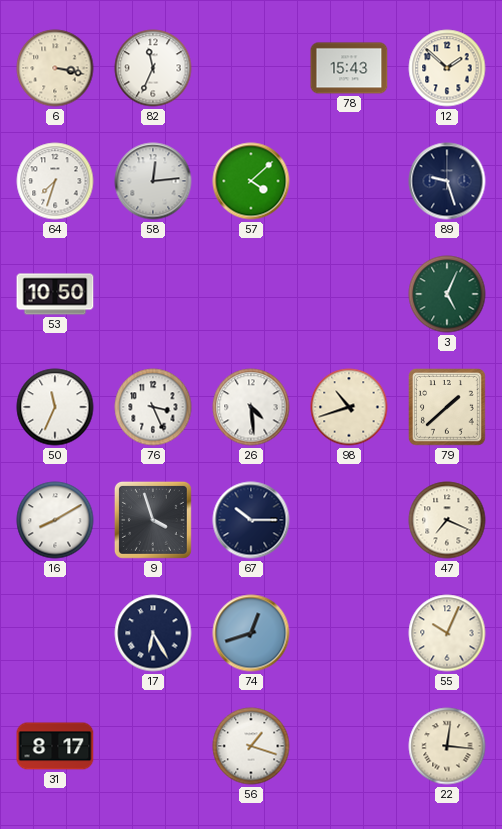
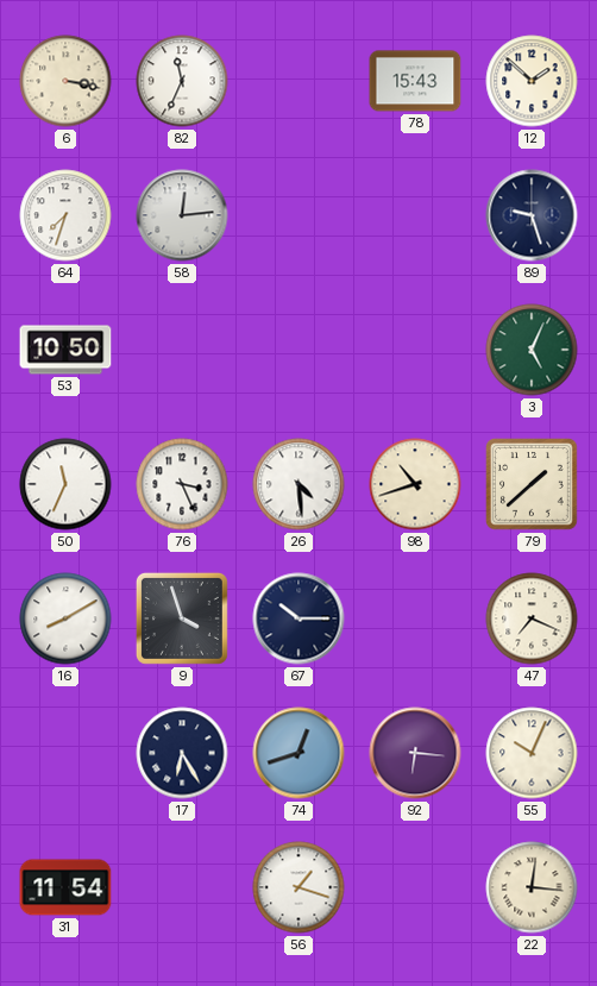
57: 4:08 -> none (251, 181)
92: none -> 6:16 (415, 753)
31: 8:17 -> 11:54 (65, 887)
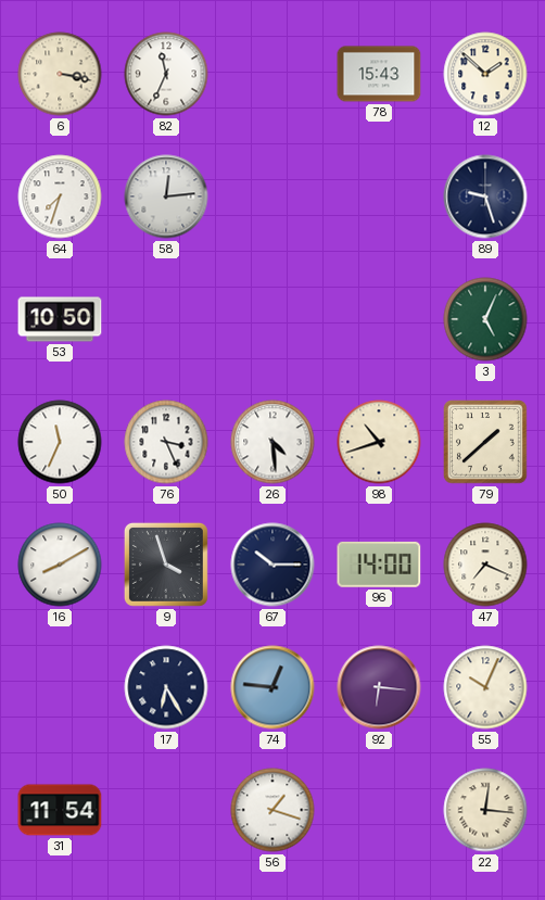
96: none -> 14:00 (379, 565)
74: 12:42 -> 12:46 (272, 687)
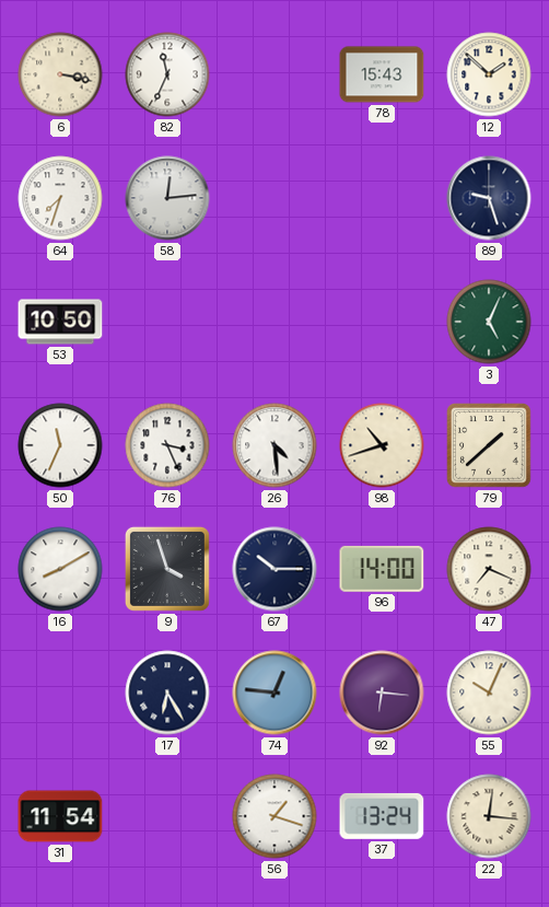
37: none -> 13:24 (382, 816)
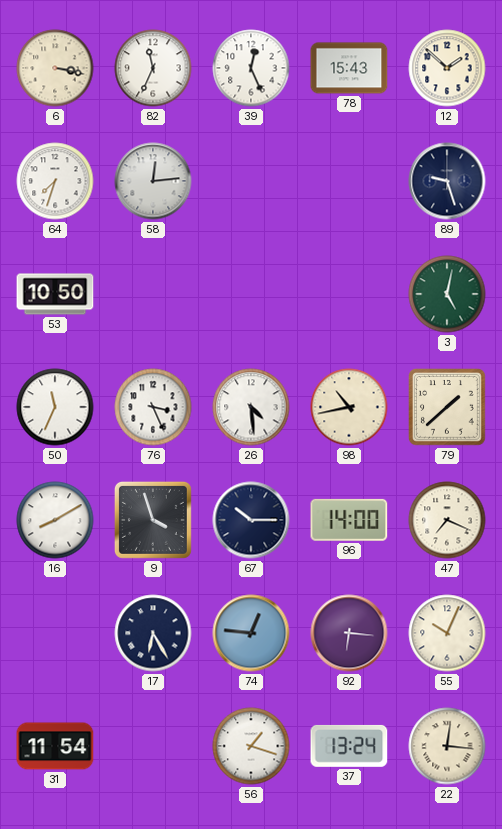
39: none -> 12:26 (251, 68)
3: 5:04 -> 5:02 (447, 294)
98: 10:42 -> 10:43 (349, 407)
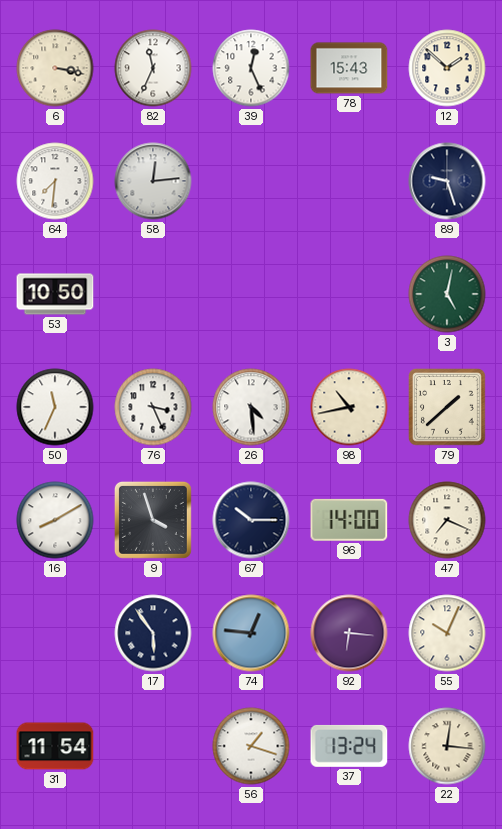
64: 7:33 -> 7:31 (55, 181)
17: 6:25 -> 5:54 (153, 633)
